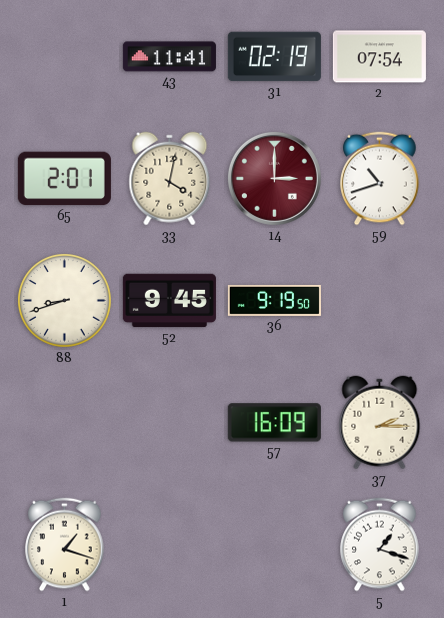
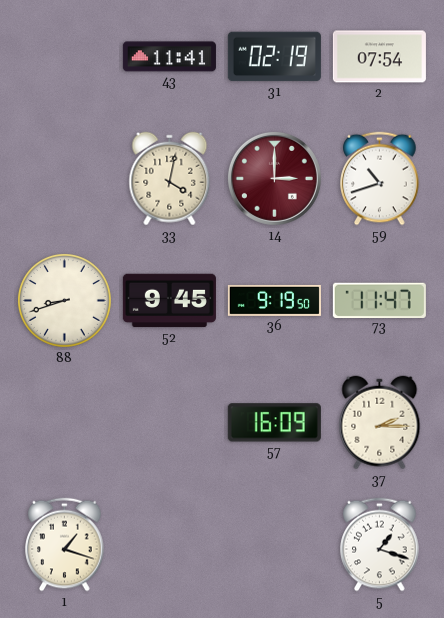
65: 2:01 -> none (64, 179)
73: none -> 11:47 (379, 300)
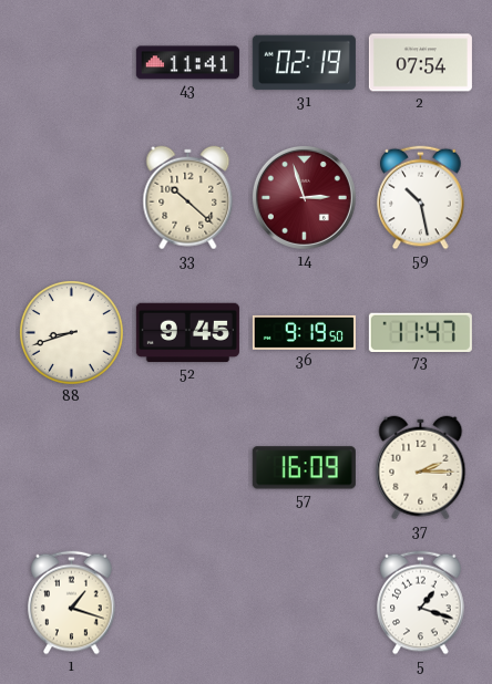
33: 4:02 -> 10:22 (188, 198)
14: 3:00 -> 2:57 (304, 197)
59: 10:42 -> 10:28 (421, 198)
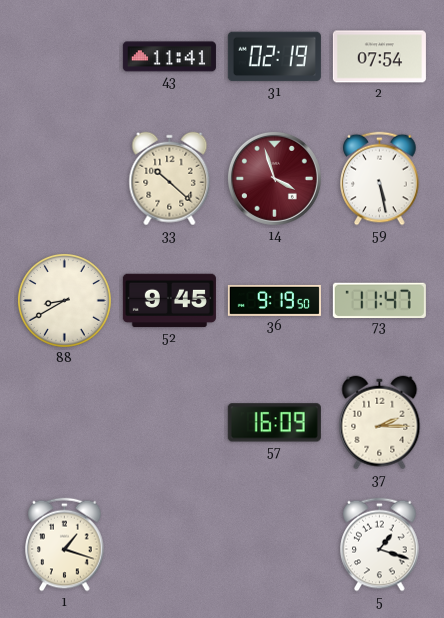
14: 2:57 -> 3:57 (274, 178)
59: 10:28 -> 5:28 (380, 179)
88: 8:42 -> 8:40 (64, 300)
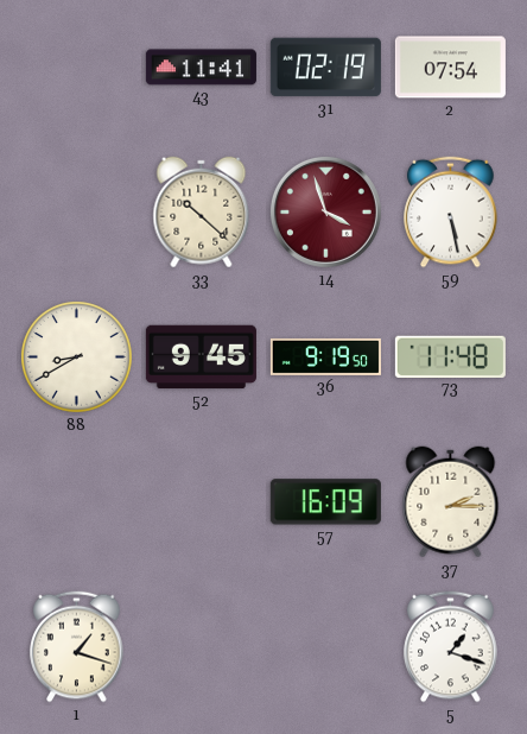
73: 11:47 -> 11:48 (450, 356)
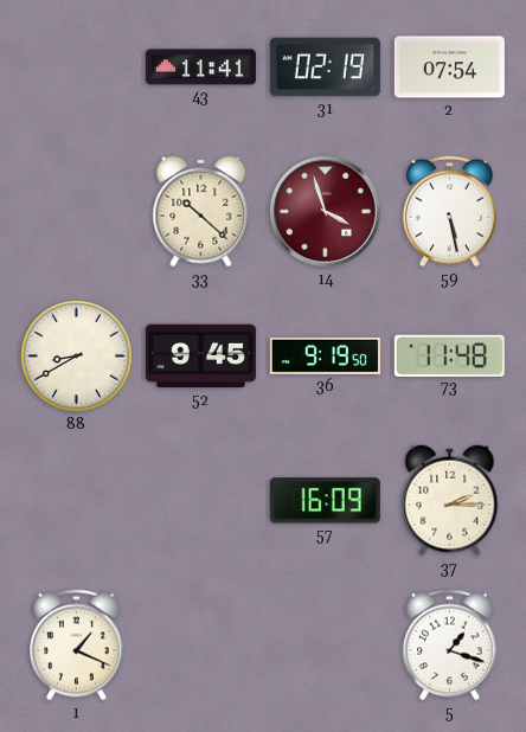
1: 1:18 -> 1:19 (77, 646)
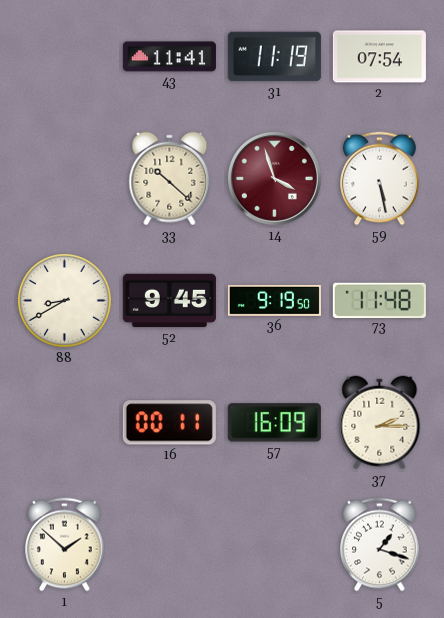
31: 02:19 -> 11:19 (274, 57)
16: none -> 00:11 (169, 423)
1: 1:19 -> 1:52 (65, 545)
